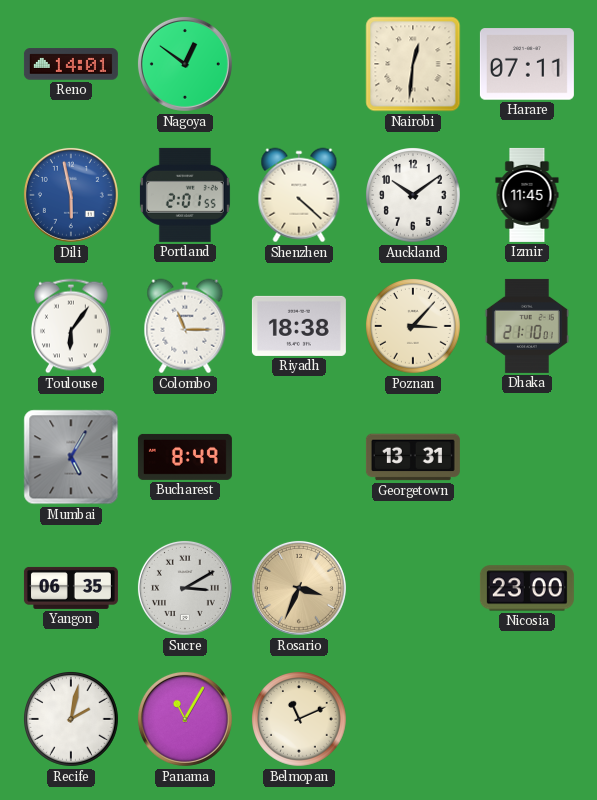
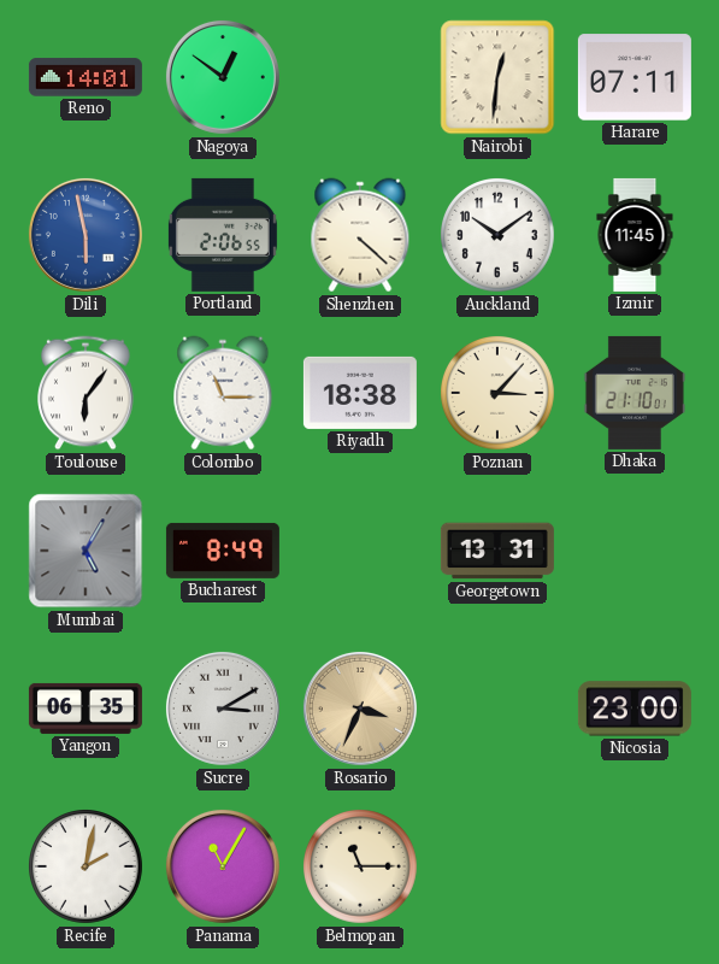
Portland: 2:01 -> 2:06 (223, 235)
Belmopan: 11:11 -> 11:15 (361, 868)
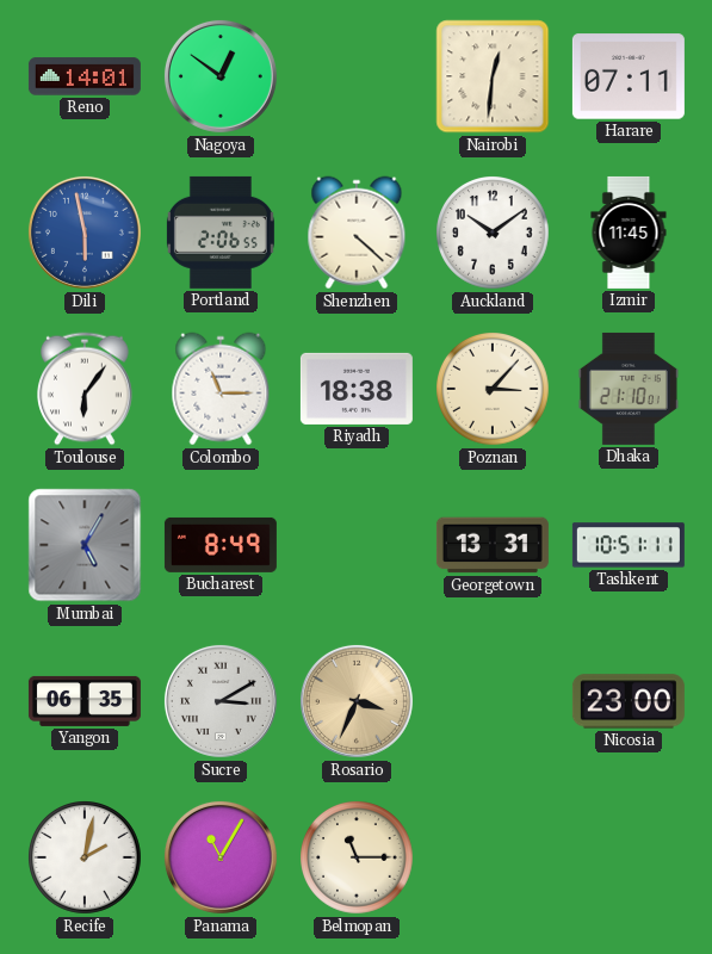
Tashkent: none -> 10:51 (629, 545)
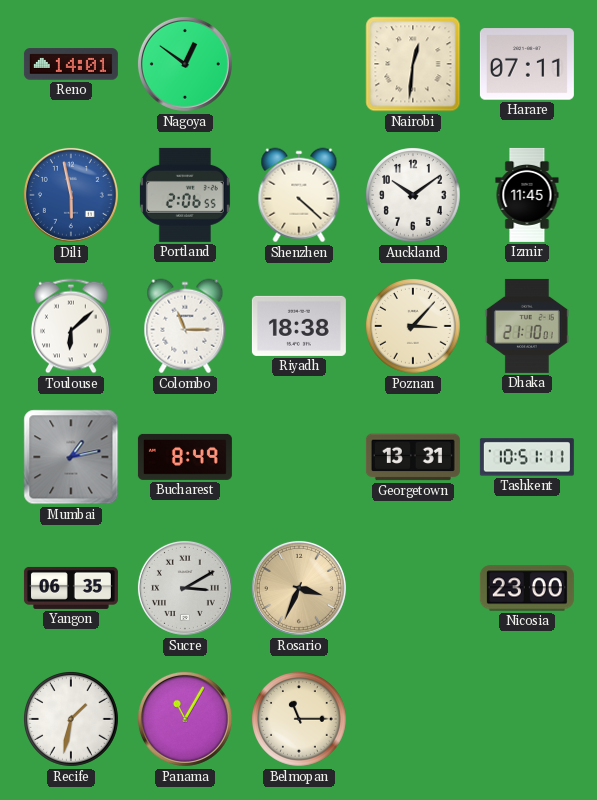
Toulouse: 6:06 -> 6:08 (72, 326)
Mumbai: 5:05 -> 1:13 (71, 457)
Recife: 2:02 -> 1:32 (72, 720)
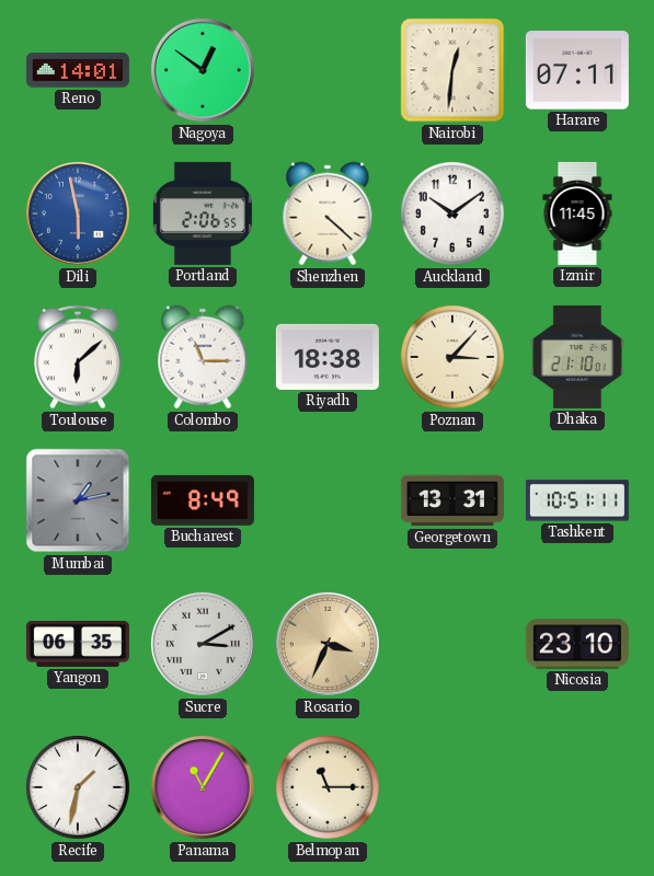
Nicosia: 23:00 -> 23:10 (577, 644)
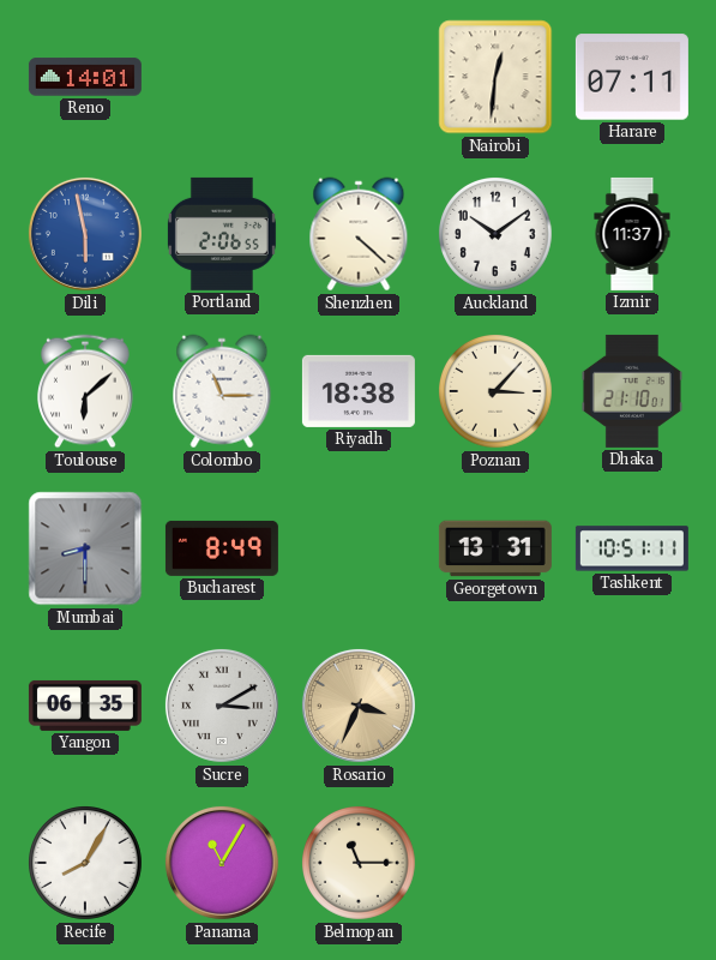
Nagoya: 12:51 -> none (203, 70)
Izmir: 11:45 -> 11:37 (632, 234)
Mumbai: 1:13 -> 8:30 (85, 548)
Nicosia: 23:10 -> none (577, 644)
Recife: 1:32 -> 8:05 (86, 864)
